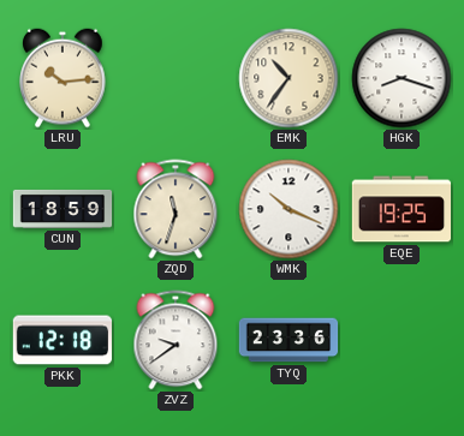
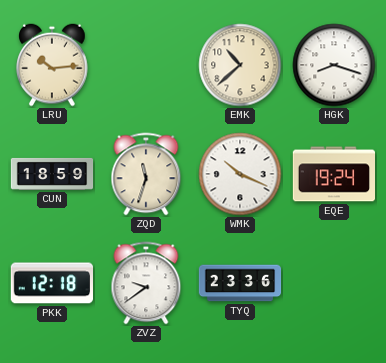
EMK: 10:36 -> 10:38 (240, 65)
EQE: 19:25 -> 19:24 (333, 174)
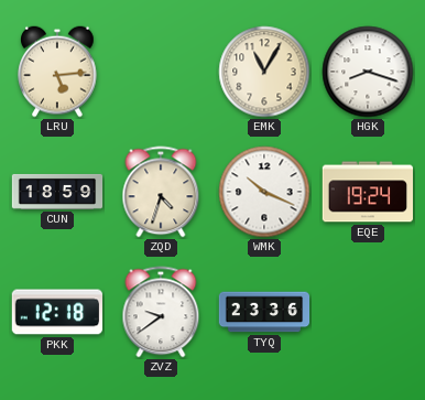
LRU: 10:14 -> 5:14 (58, 72)
EMK: 10:38 -> 11:05 (264, 72)
ZQD: 11:33 -> 4:33 (161, 192)
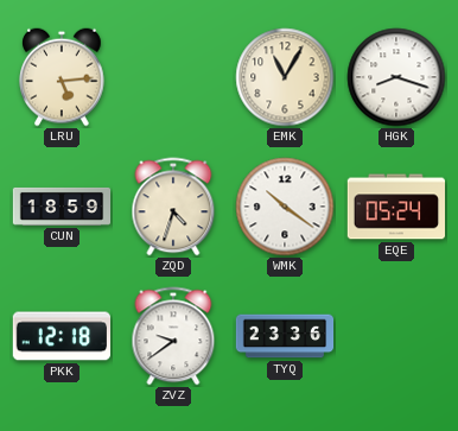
WMK: 10:19 -> 10:21 (285, 207)
EQE: 19:24 -> 05:24 (395, 207)
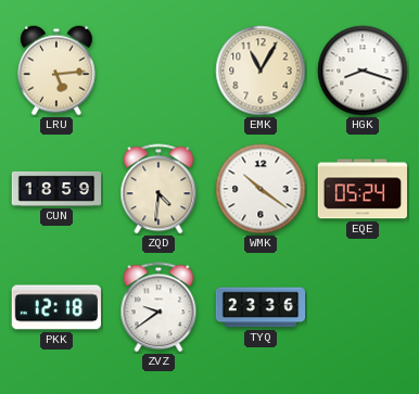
ZQD: 4:33 -> 4:31 (158, 189)
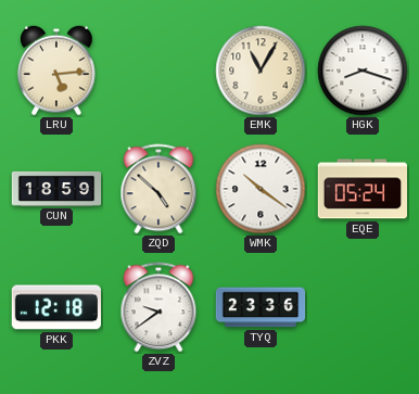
ZQD: 4:31 -> 4:52 (158, 189)
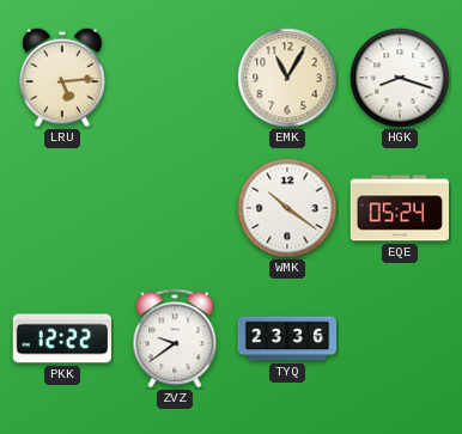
CUN: 18:59 -> none (56, 189)
ZQD: 4:52 -> none (158, 189)
PKK: 12:18 -> 12:22 (61, 338)
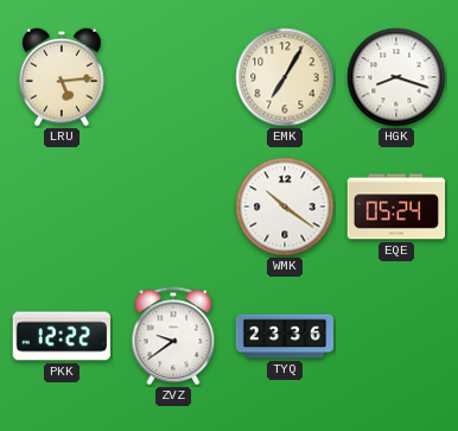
EMK: 11:05 -> 7:05 (285, 77)
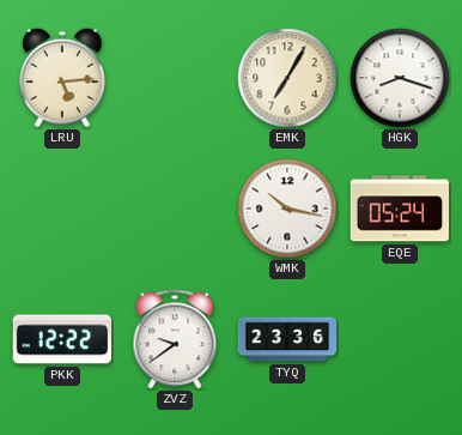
WMK: 10:21 -> 10:17 (287, 209)
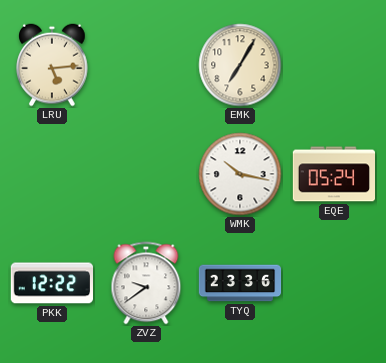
HGK: 8:18 -> none (400, 78)
